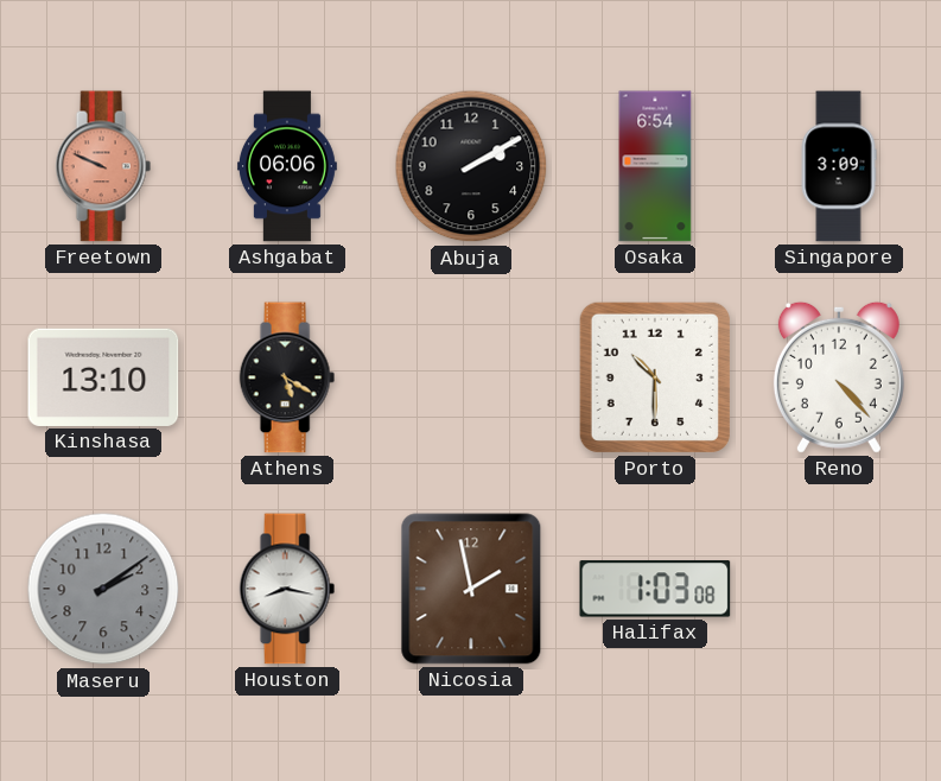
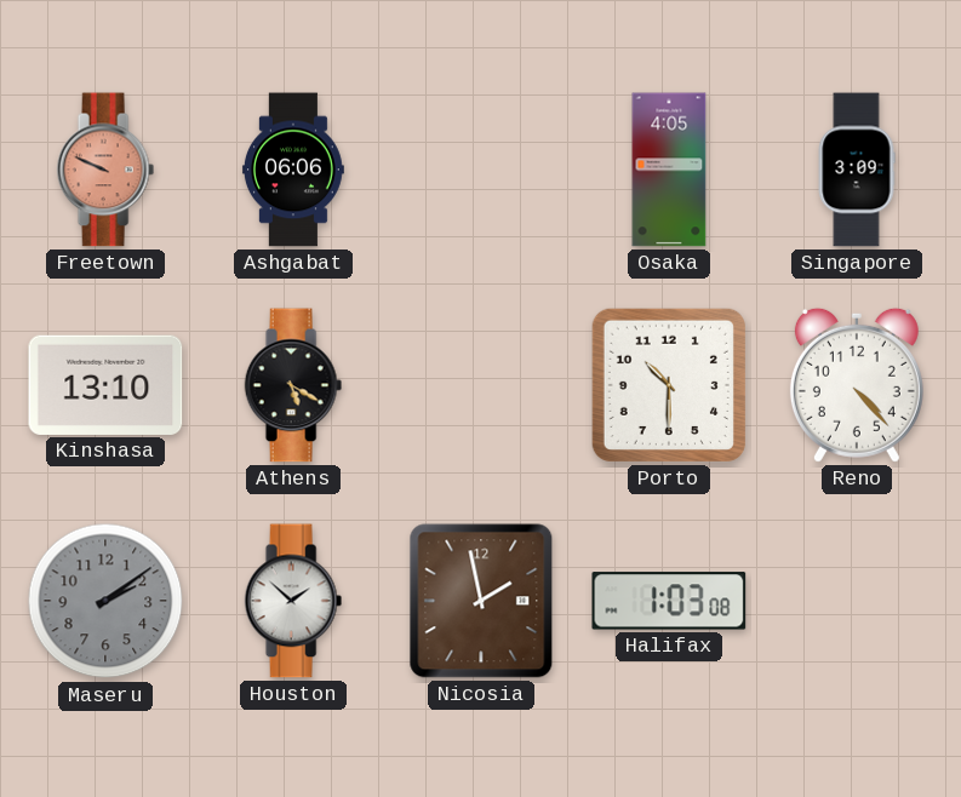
Abuja: 2:10 -> none (471, 166)
Osaka: 6:54 -> 4:05 (669, 170)
Houston: 8:17 -> 1:52 (293, 601)
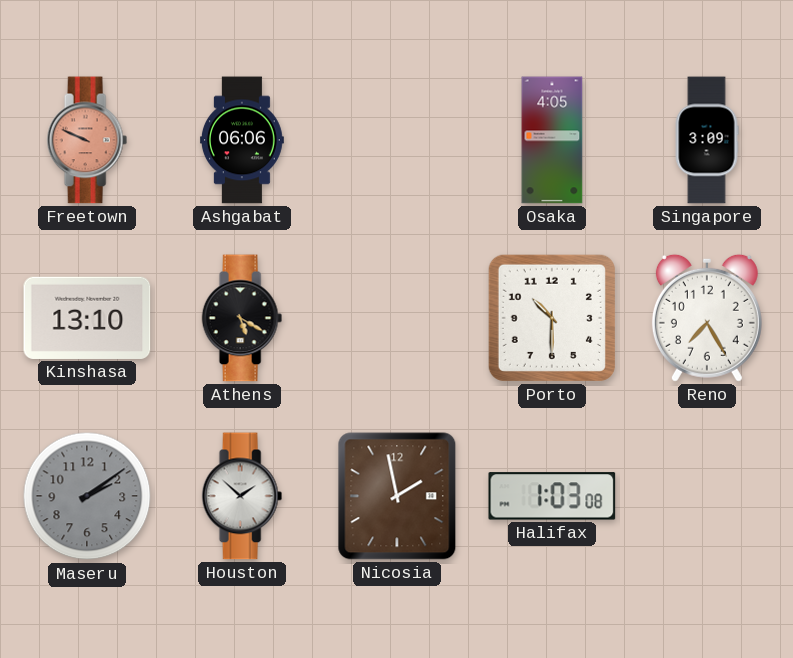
Reno: 4:23 -> 7:25 (707, 318)
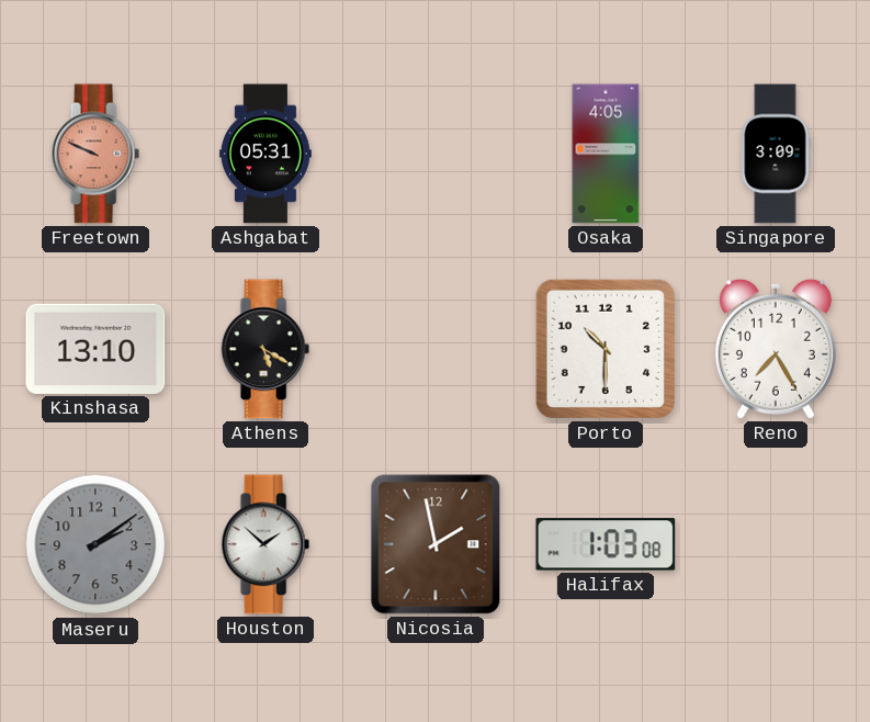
Ashgabat: 06:06 -> 05:31 (265, 154)
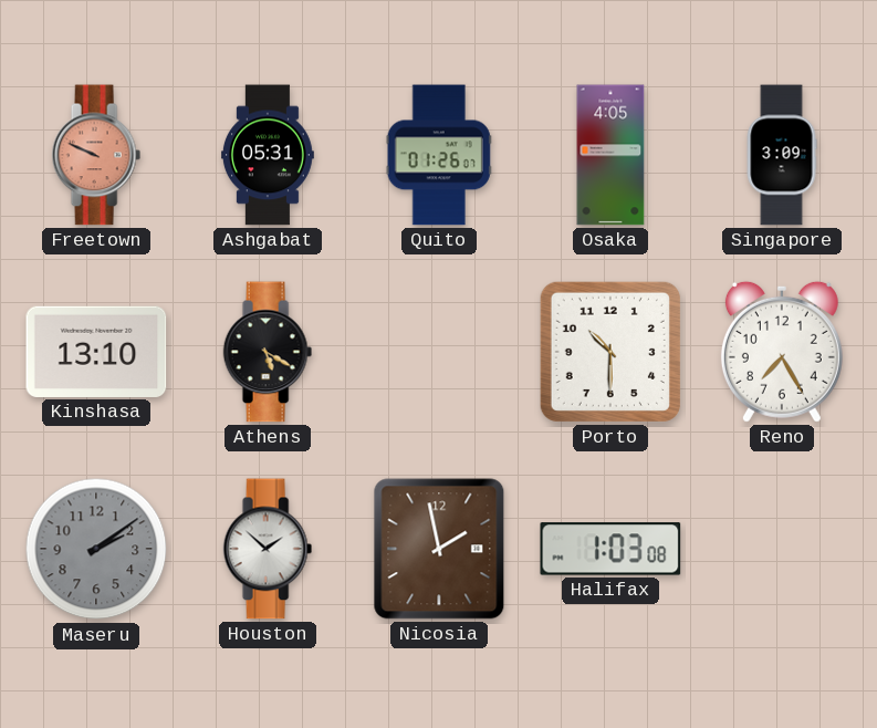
Quito: none -> 01:26 (439, 155)
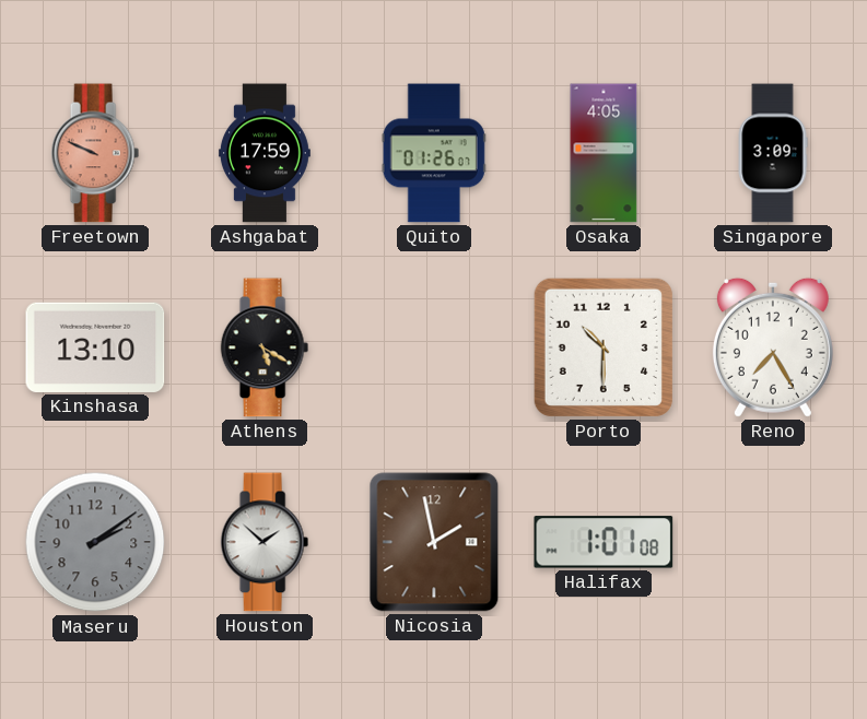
Ashgabat: 05:31 -> 17:59 (265, 153)
Halifax: 1:03 -> 1:01 (604, 542)
